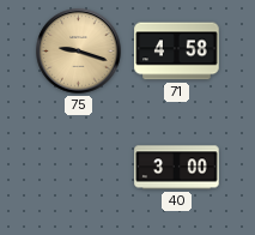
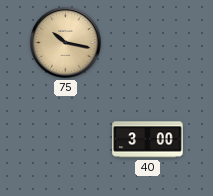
75: 9:18 -> 10:17 (66, 43)
71: 4:58 -> none (177, 52)
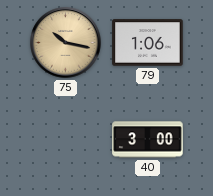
79: none -> 1:06 (148, 43)
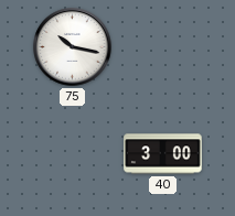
75 dial: champagne -> white (73, 47)
79: 1:06 -> none (148, 43)
